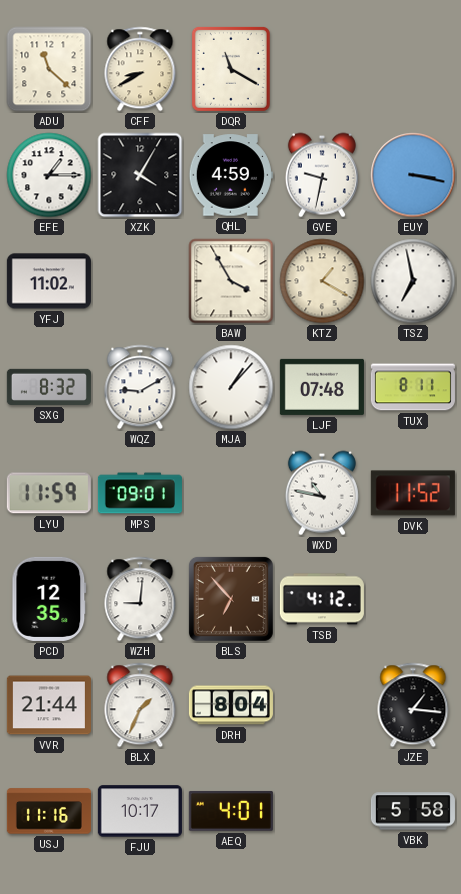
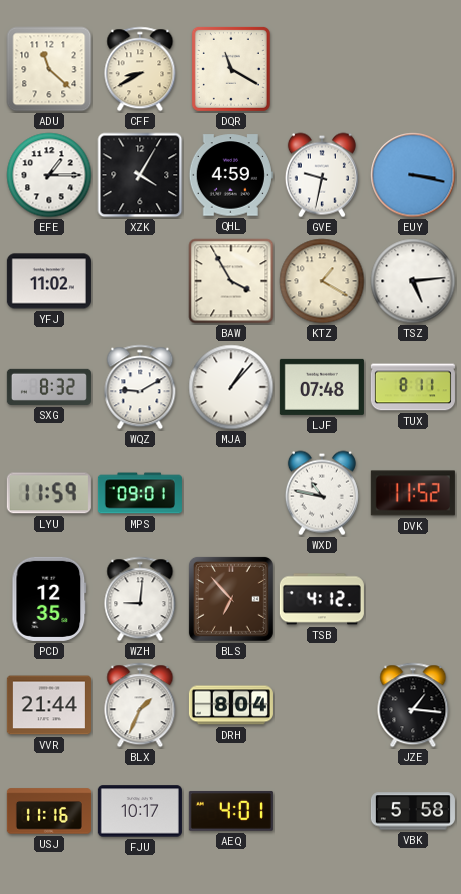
TSZ: 6:58 -> 5:14 (413, 281)
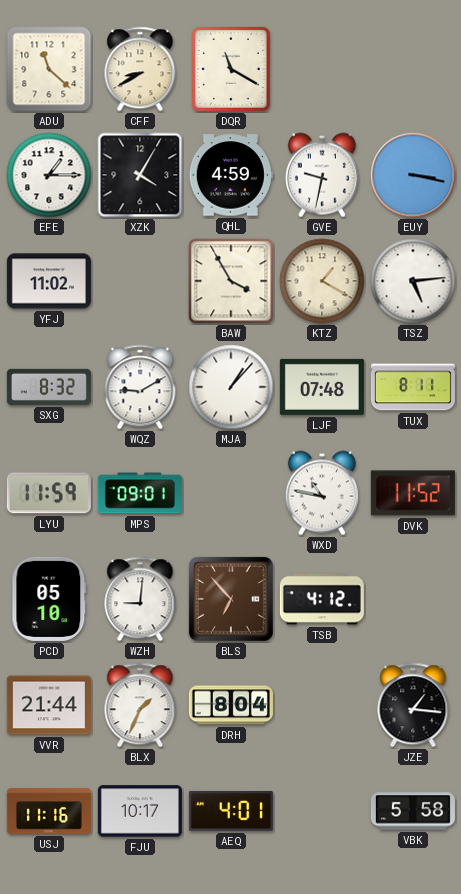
PCD: 12:35 -> 05:10 (49, 599)
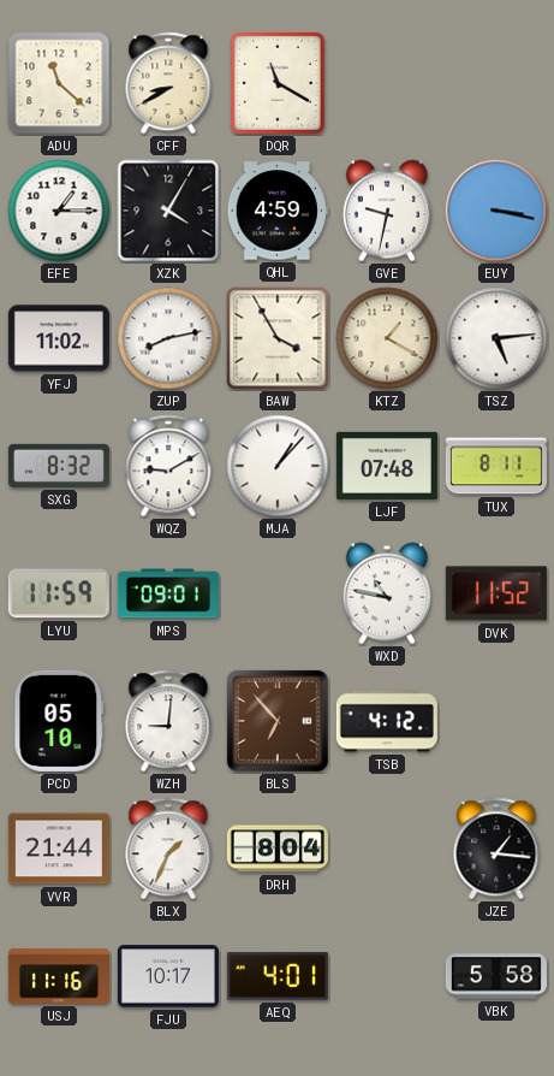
ZUP: none -> 8:13 (168, 338)
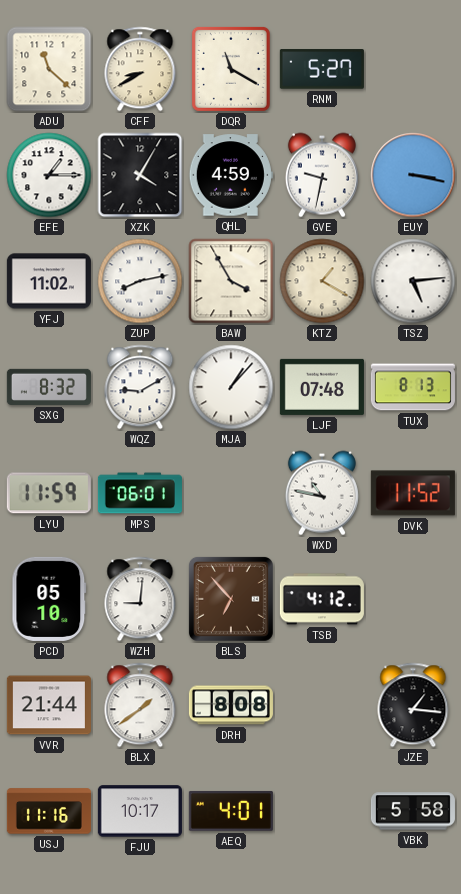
RNM: none -> 5:27 (322, 69)
TUX: 8:11 -> 8:13 (413, 387)
MPS: 09:01 -> 06:01 (140, 493)
BLX: 1:34 -> 1:39 (140, 705)
DRH: 8:04 -> 8:08 (231, 705)
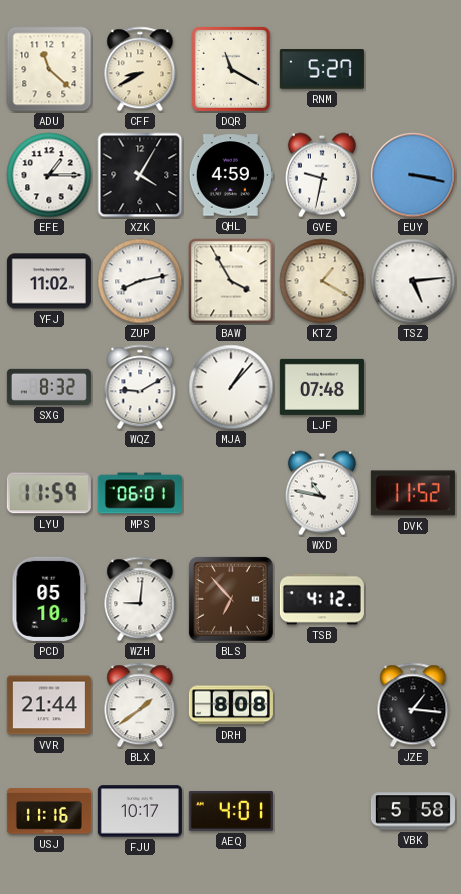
TUX: 8:13 -> none (413, 387)
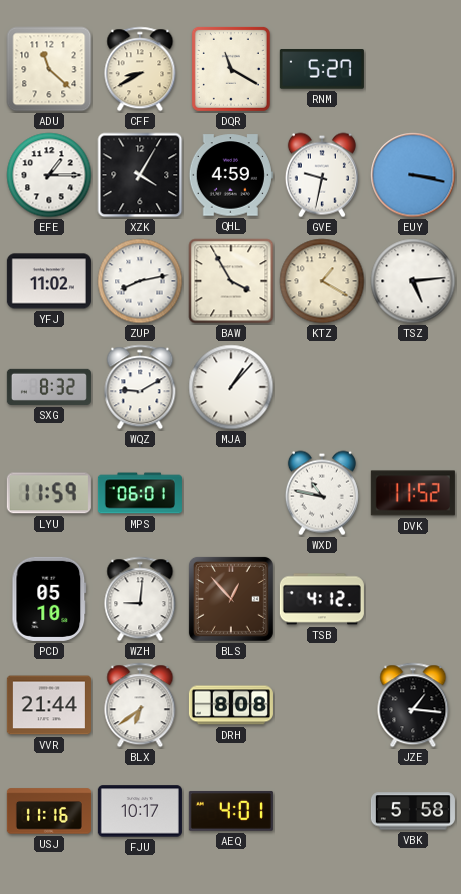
LJF: 07:48 -> none (322, 387)
BLS: 6:53 -> 12:53 (231, 599)
BLX: 1:39 -> 6:39 (140, 705)
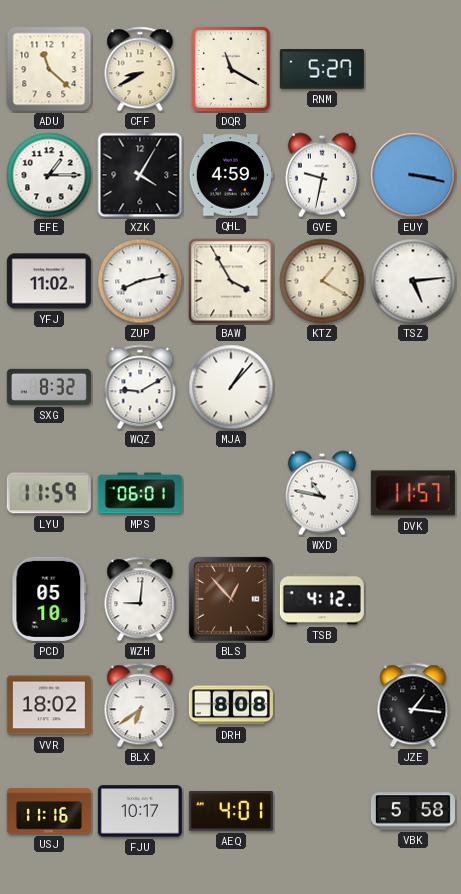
DVK: 11:52 -> 11:57 (413, 493)
VVR: 21:44 -> 18:02 (49, 705)
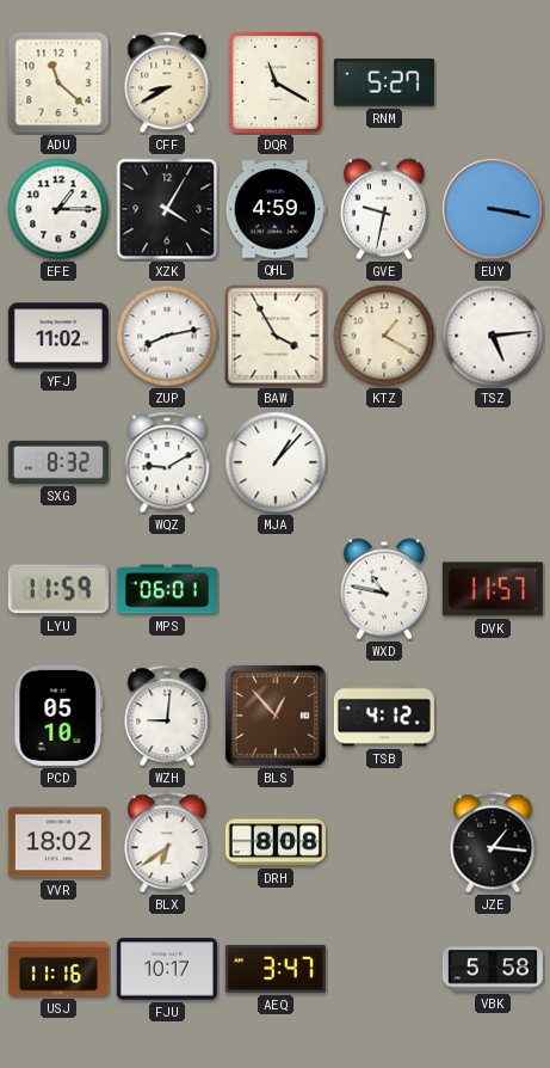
AEQ: 4:01 -> 3:47 (276, 969)
